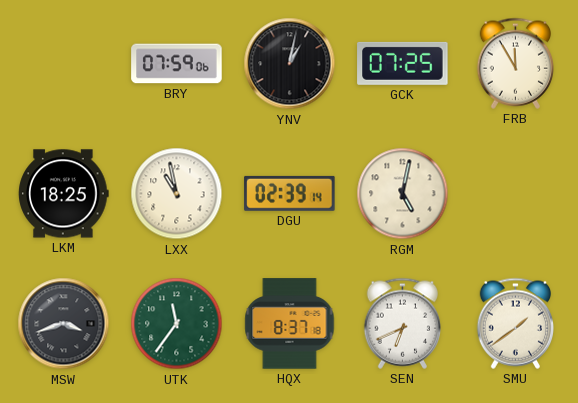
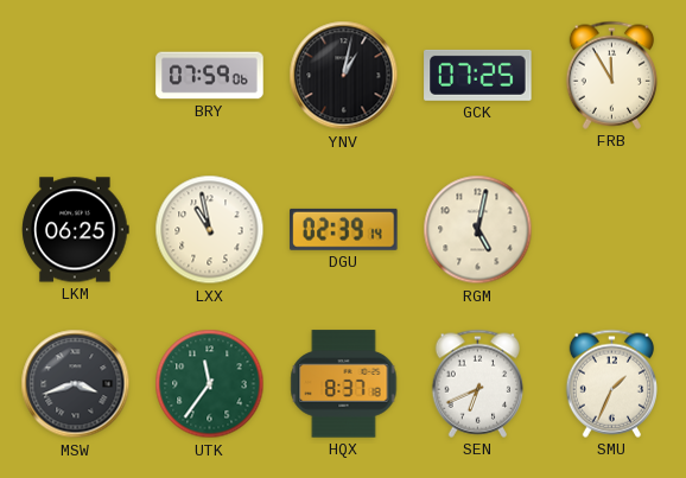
LKM: 18:25 -> 06:25 (76, 230)
SMU: 1:39 -> 1:34 (612, 383)
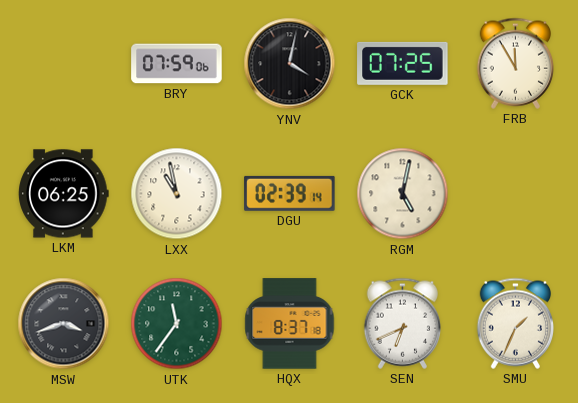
YNV: 1:02 -> 4:02 (290, 64)
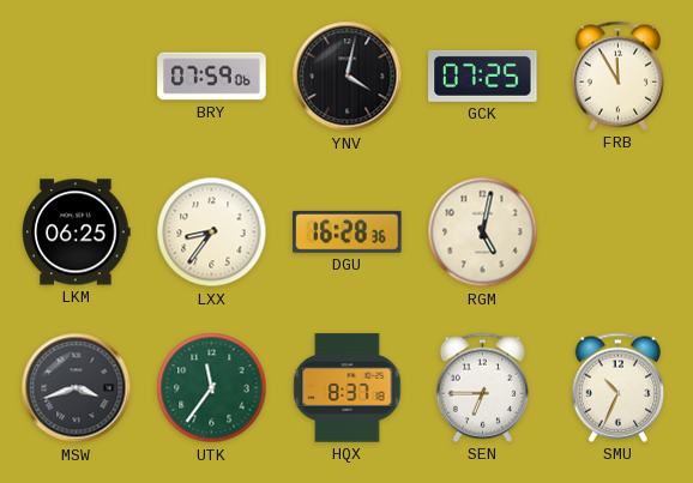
LXX: 10:58 -> 8:36 (212, 233)
DGU: 02:39 -> 16:28 (348, 231)
SEN: 6:41 -> 6:45 (483, 387)
SMU: 1:34 -> 10:34 (619, 387)
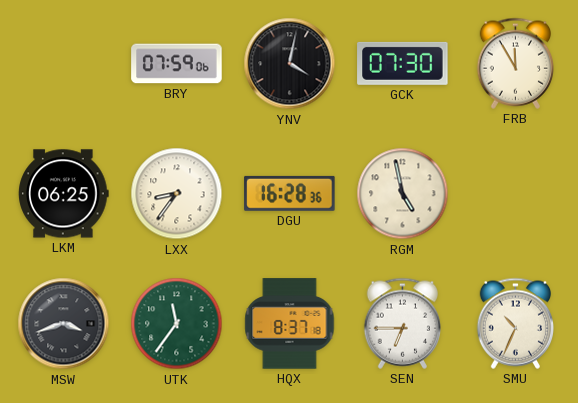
GCK: 07:25 -> 07:30 (403, 63)
RGM: 5:02 -> 4:58 (403, 194)
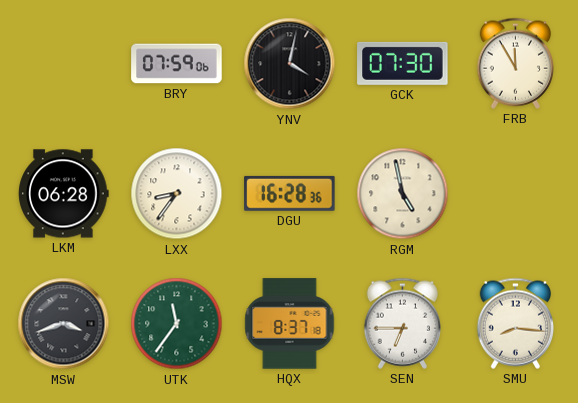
LKM: 06:25 -> 06:28 (64, 194)
SMU: 10:34 -> 8:16 (516, 323)
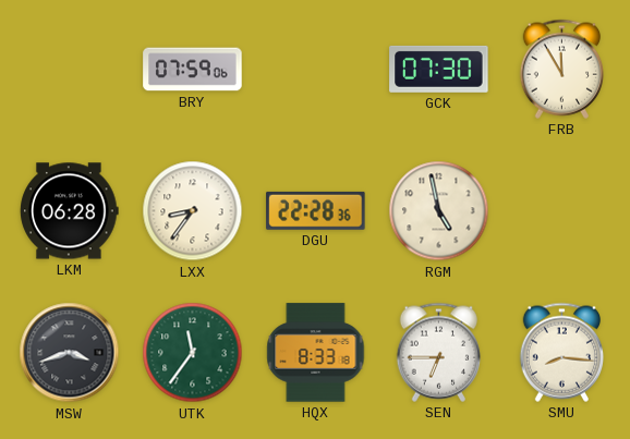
YNV: 4:02 -> none (290, 64)
DGU: 16:28 -> 22:28 (316, 210)
HQX: 8:37 -> 8:33 (316, 353)
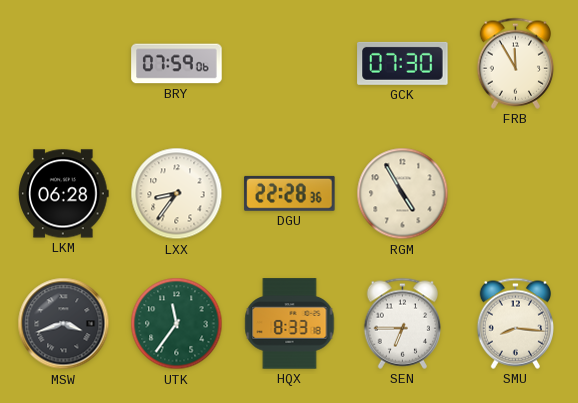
RGM: 4:58 -> 4:55 (403, 194)
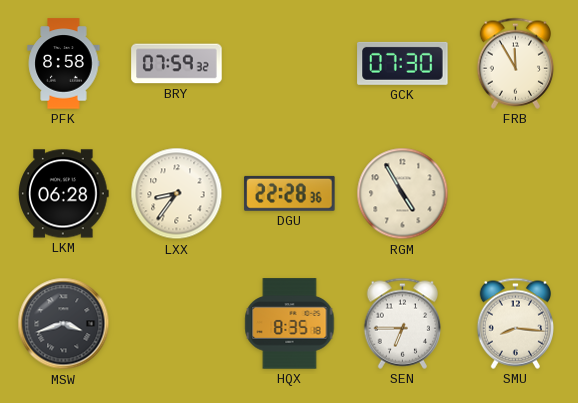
PFK: none -> 8:58 (64, 64)
BRY: 07:59:06 -> 07:59:32 (177, 64)
UTK: 11:36 -> none (177, 324)
HQX: 8:33 -> 8:35 (290, 324)
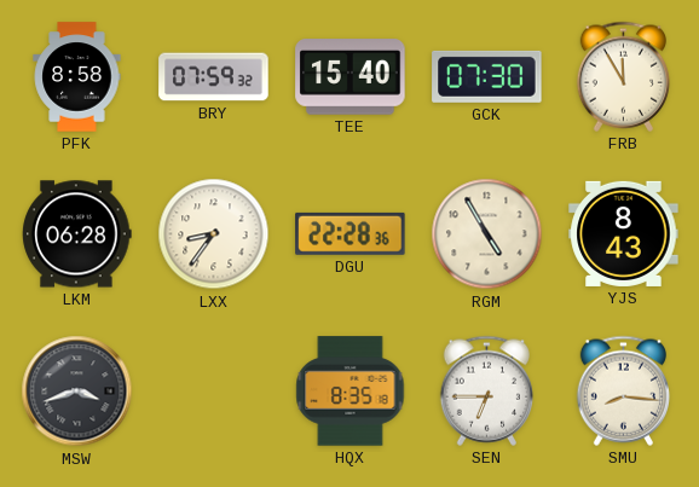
TEE: none -> 15:40 (351, 77)
YJS: none -> 8:43 (624, 233)
